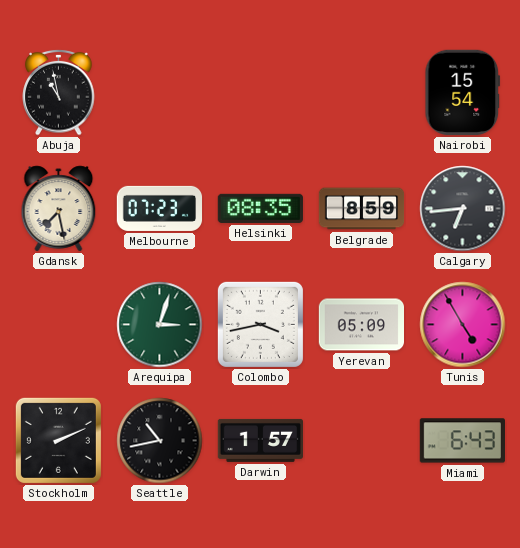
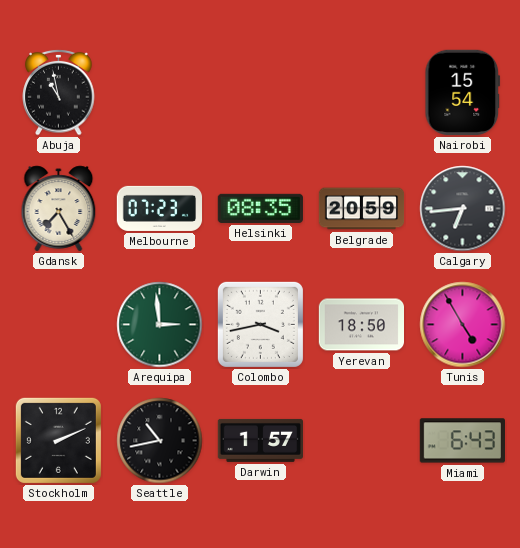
Gdansk: 7:28 -> 7:25 (59, 209)
Belgrade: 8:59 -> 20:59 (362, 209)
Arequipa: 3:03 -> 2:59 (160, 325)
Yerevan: 05:09 -> 18:50 (361, 325)
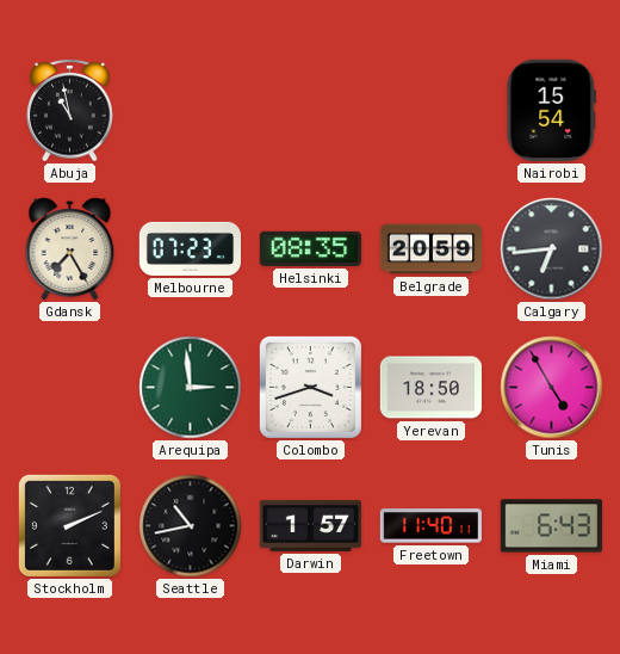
Colombo: 3:43 -> 3:42 (310, 387)
Freetown: none -> 11:40 (430, 526)
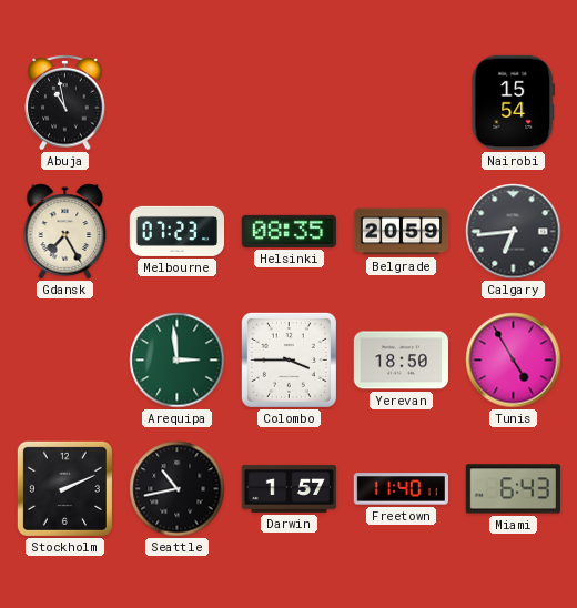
Colombo: 3:42 -> 3:45 (288, 359)
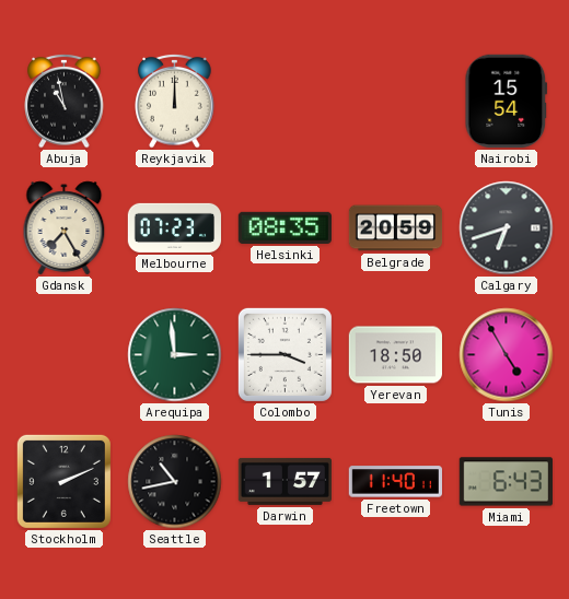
Reykjavik: none -> 12:00 (175, 101)
Calgary: 6:44 -> 6:42 (507, 228)
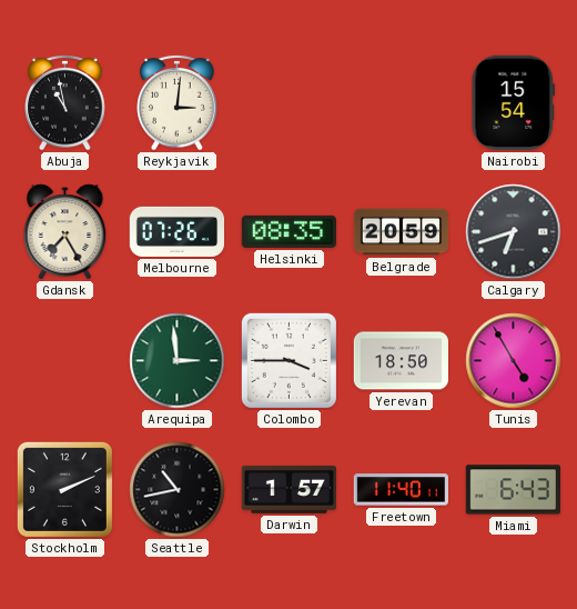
Reykjavik: 12:00 -> 3:01 (178, 102)
Melbourne: 07:23 -> 07:26 (178, 231)
